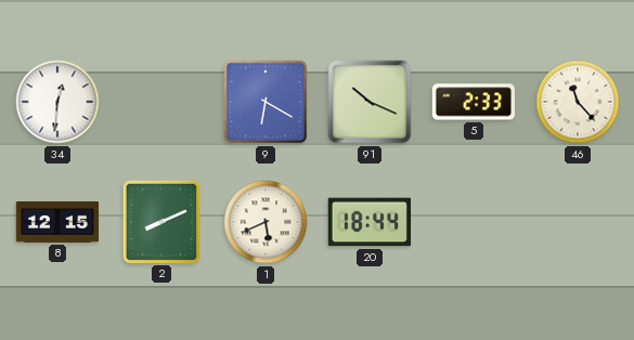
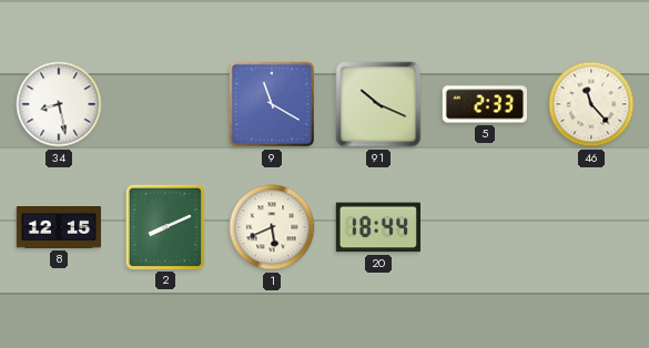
34: 12:31 -> 8:28 (59, 104)
9: 6:20 -> 11:20 (272, 104)
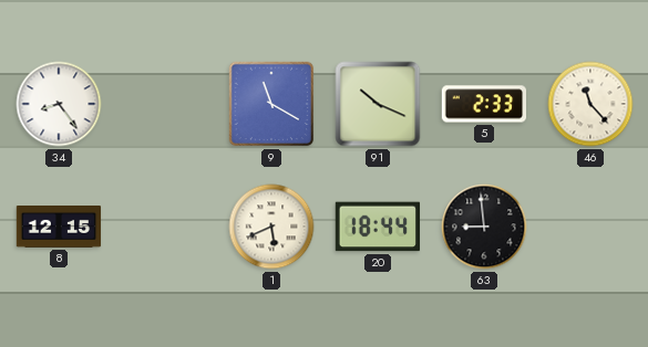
34: 8:28 -> 8:24 (59, 104)
2: 8:11 -> none (164, 226)
63: none -> 8:59 (484, 227)
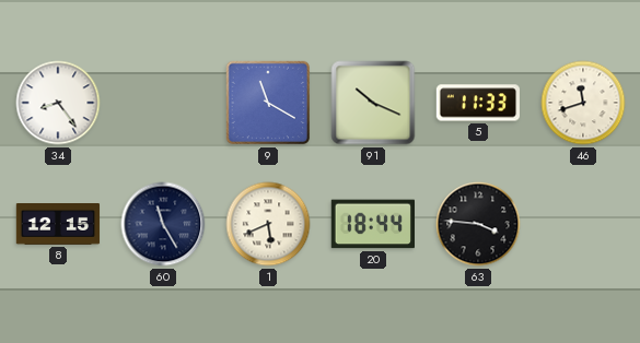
5: 2:33 -> 11:33 (477, 103)
46: 11:23 -> 11:42 (583, 103)
60: none -> 11:25 (163, 224)
63: 8:59 -> 3:46 (478, 224)
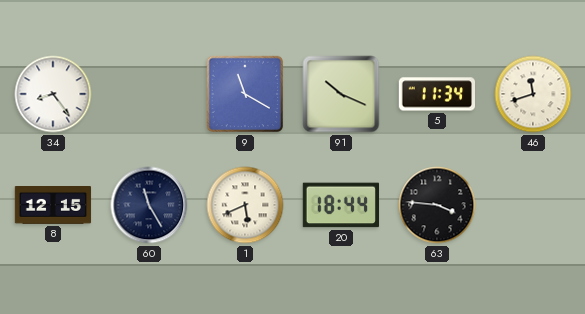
5: 11:33 -> 11:34 (436, 94)
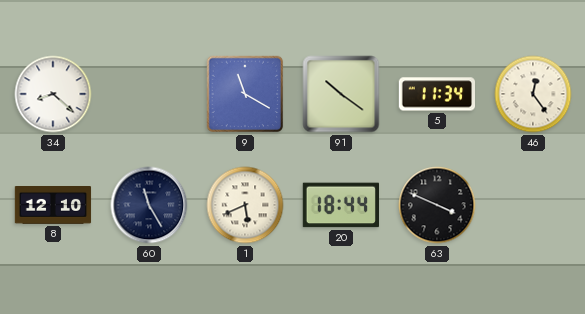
34: 8:24 -> 8:22 (53, 94)
91: 10:19 -> 10:21 (341, 94)
46: 11:42 -> 12:24 (533, 94)
8: 12:15 -> 12:10 (53, 206)
63: 3:46 -> 3:49 (437, 205)
